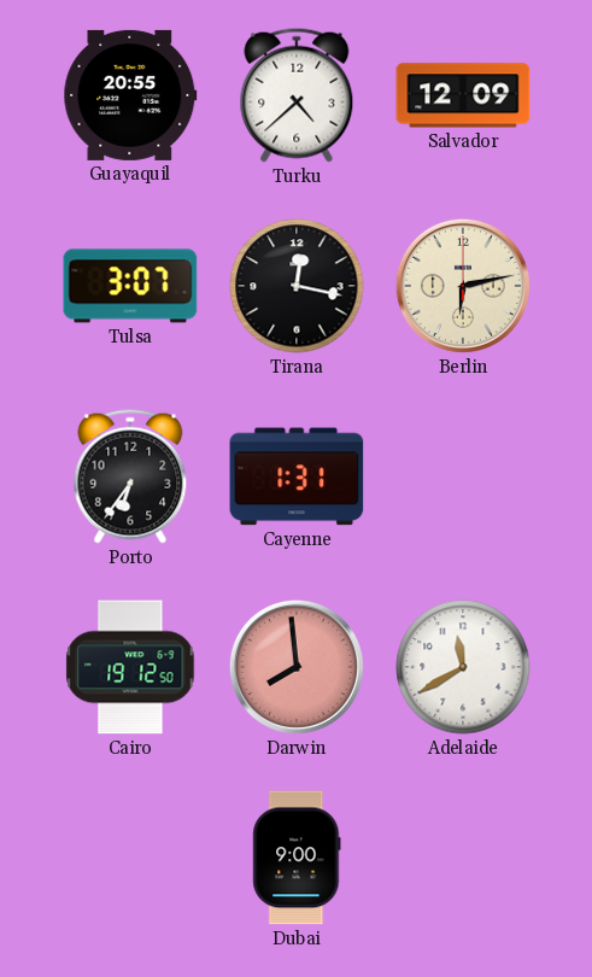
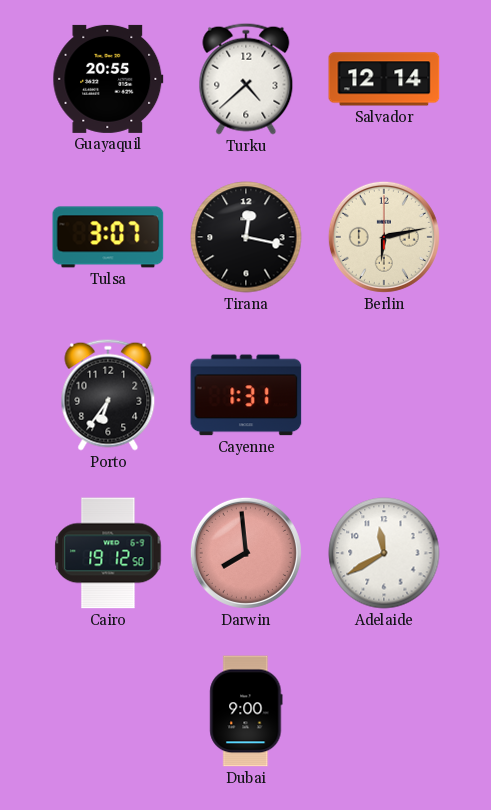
Salvador: 12:09 -> 12:14 (384, 79)
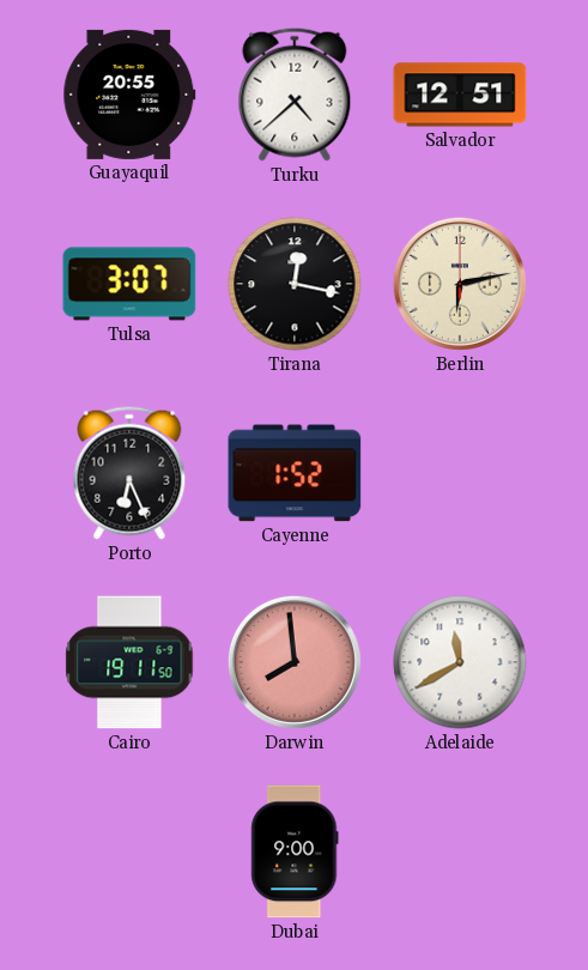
Salvador: 12:14 -> 12:51 (460, 95)
Porto: 6:36 -> 6:26 (129, 473)
Cayenne: 1:31 -> 1:52 (295, 473)
Cairo: 19:12 -> 19:11 (129, 662)
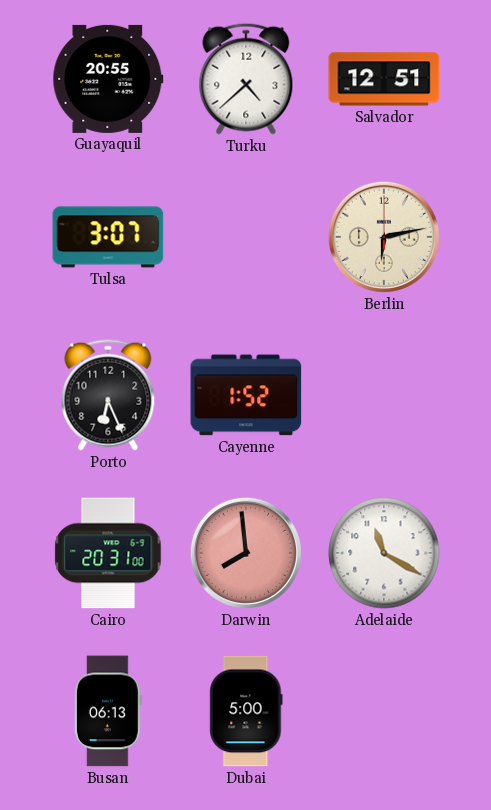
Tirana: 12:17 -> none (295, 284)
Cairo: 19:11 -> 20:31 (108, 553)
Adelaide: 11:40 -> 11:20 (384, 553)
Busan: none -> 06:13 (109, 711)
Dubai: 9:00 -> 5:00 (246, 711)
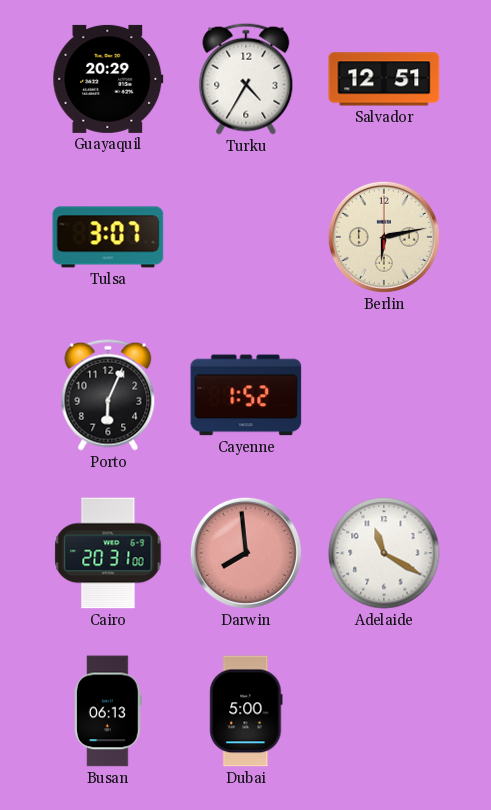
Guayaquil: 20:55 -> 20:29 (108, 79)
Turku: 4:38 -> 4:35 (246, 79)
Porto: 6:26 -> 6:04 (108, 395)
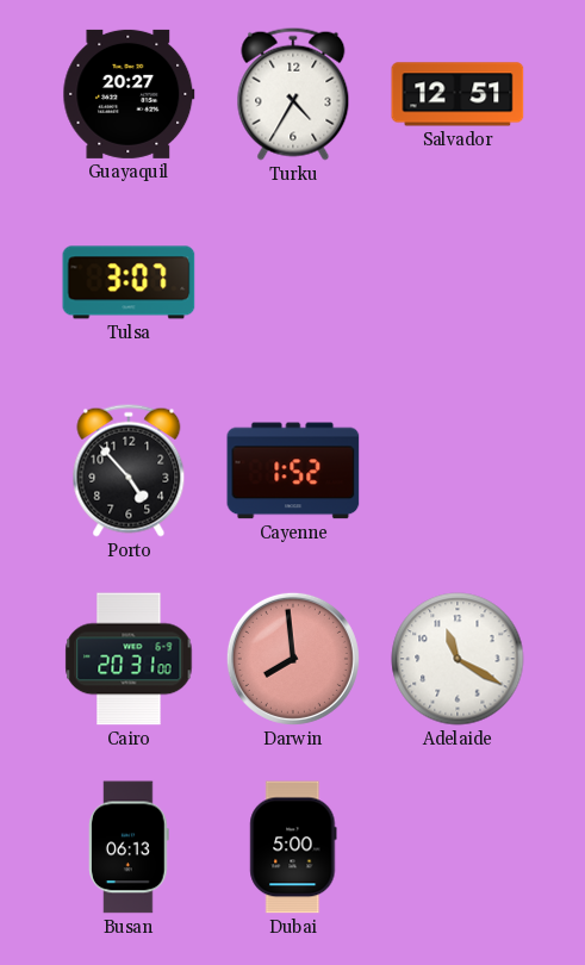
Guayaquil: 20:29 -> 20:27 (129, 94)
Berlin: 6:13 -> none (384, 237)
Porto: 6:04 -> 4:53 (129, 471)
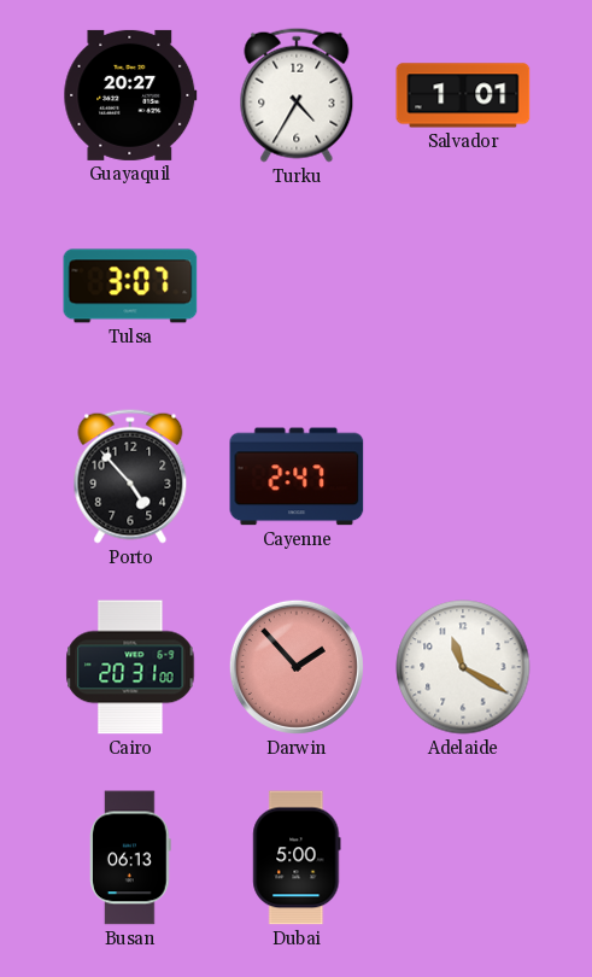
Salvador: 12:51 -> 1:01 (463, 95)
Cayenne: 1:52 -> 2:47 (297, 476)
Darwin: 7:59 -> 1:53 (297, 667)
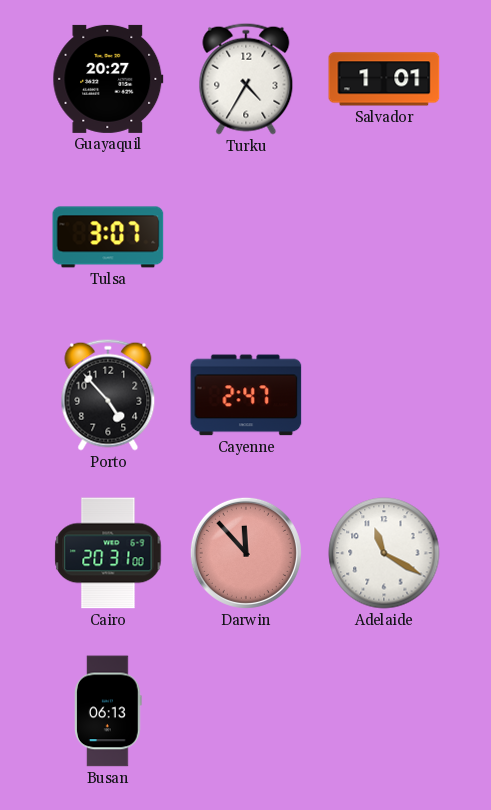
Darwin: 1:53 -> 11:53 (246, 553)
Dubai: 5:00 -> none (297, 858)
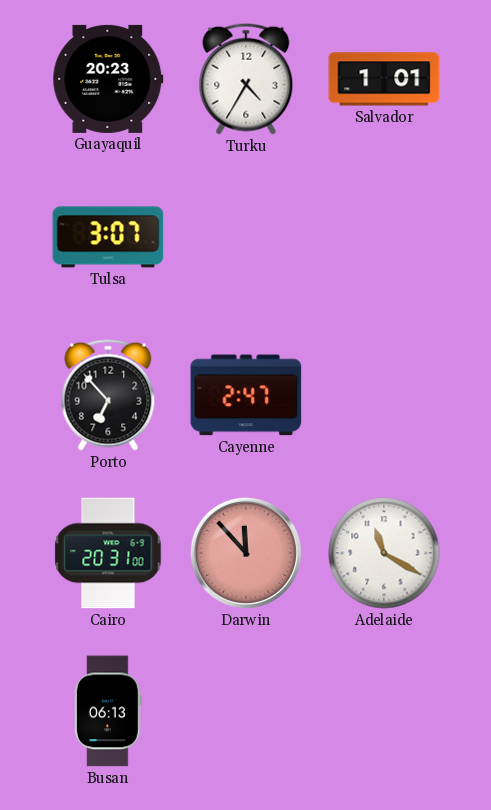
Guayaquil: 20:27 -> 20:23 (108, 79)
Porto: 4:53 -> 6:53 (108, 395)
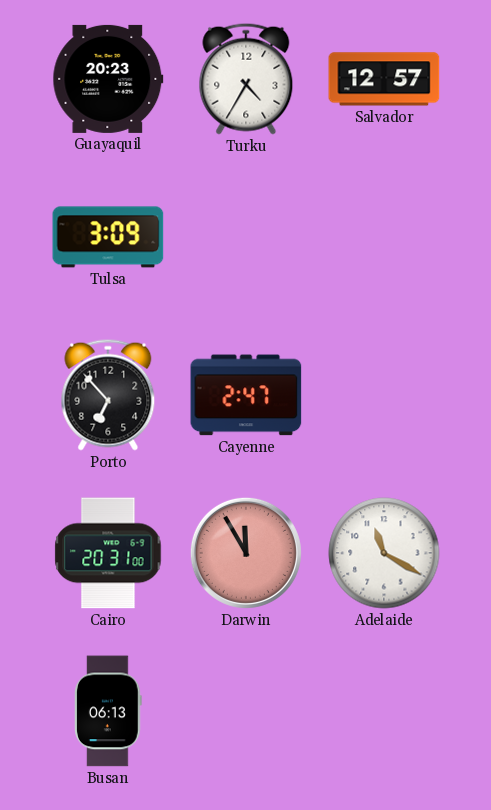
Salvador: 1:01 -> 12:57 (384, 79)
Tulsa: 3:07 -> 3:09 (108, 237)
Darwin: 11:53 -> 11:55 (246, 553)
